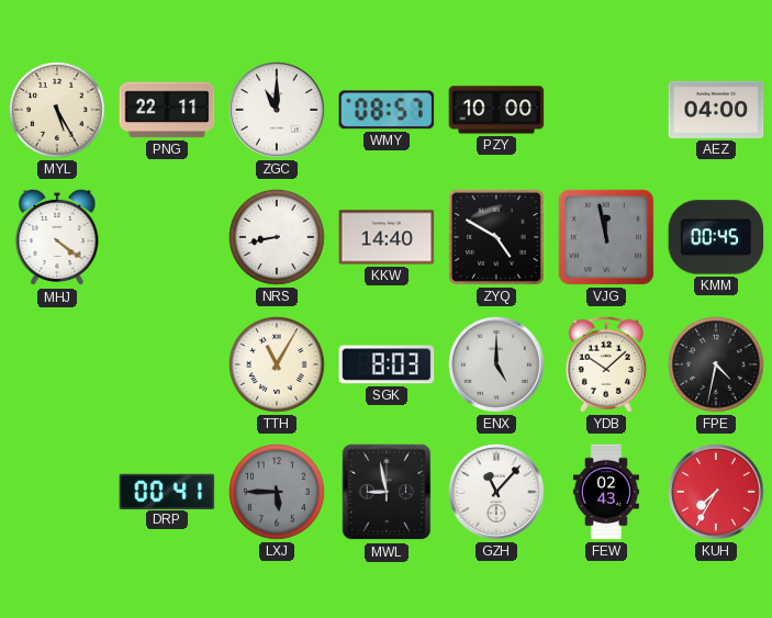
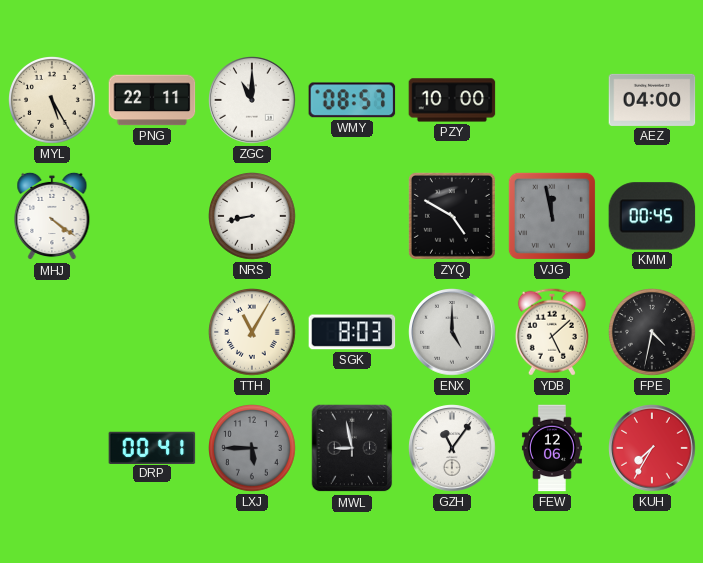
KKW: 14:40 -> none (387, 237)
YDB: 10:08 -> 5:08 (552, 332)
GZH: 11:07 -> 11:06 (452, 448)
FEW: 02:43 -> 12:06 (552, 448)
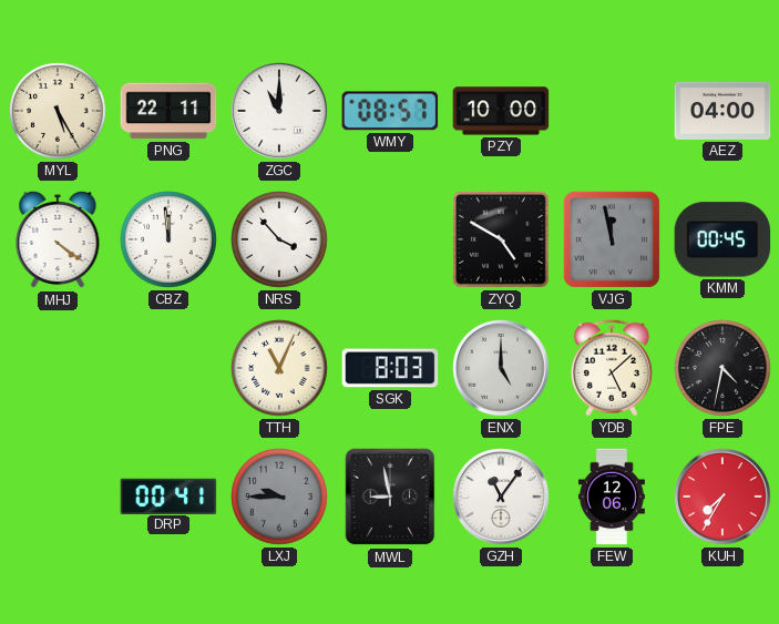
CBZ: none -> 11:59 (170, 241)
NRS: 8:43 -> 3:53 (280, 241)
TTH: 11:05 -> 11:04 (280, 369)
LXJ: 5:45 -> 9:45 (280, 498)
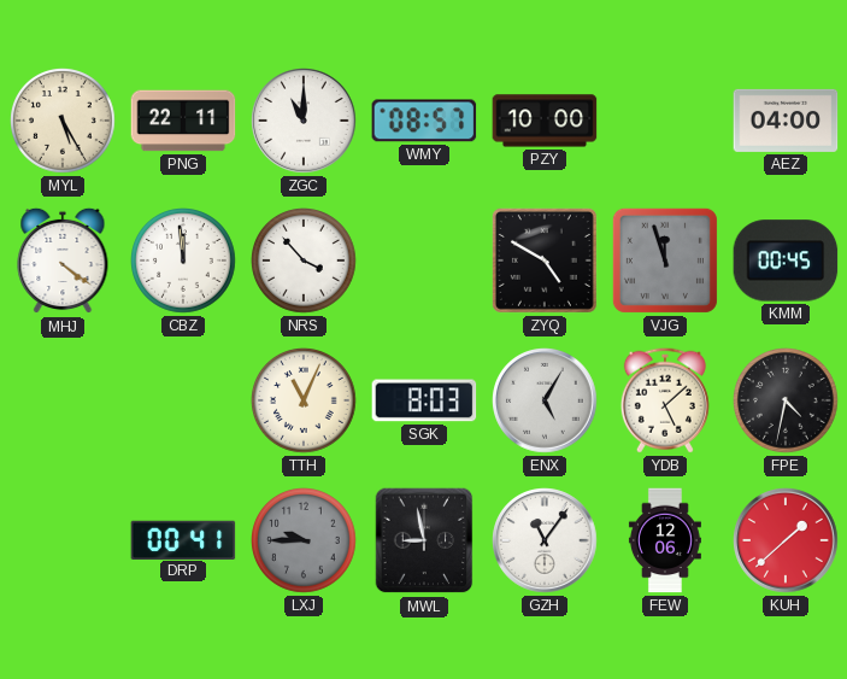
VJG: 11:58 -> 11:57 (665, 261)
ENX: 5:00 -> 5:05 (545, 400)
KUH: 7:35 -> 1:38 (786, 540)
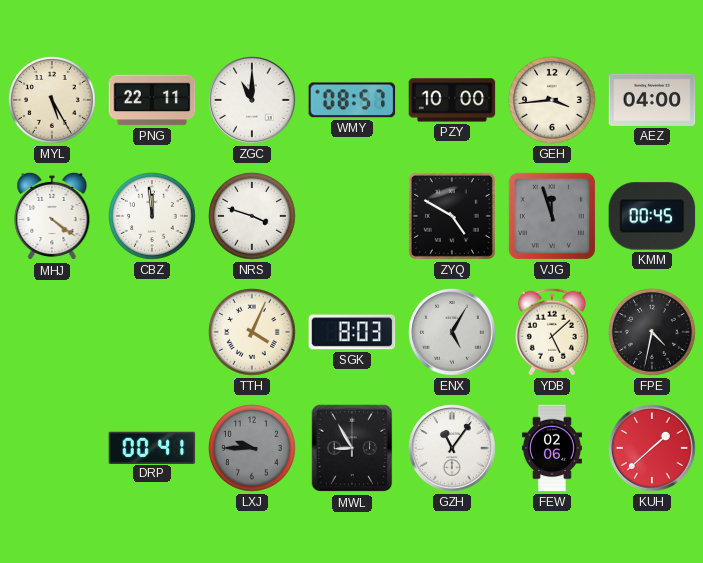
GEH: none -> 3:44 (553, 101)
NRS: 3:53 -> 3:48 (253, 217)
TTH: 11:04 -> 4:04 (253, 333)
MWL: 8:58 -> 8:55 (352, 448)
FEW: 12:06 -> 02:06 (552, 448)
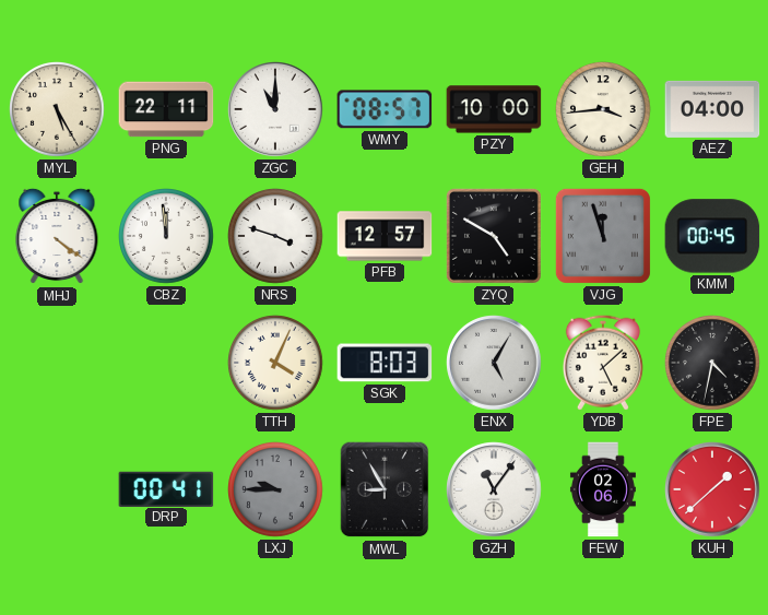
PFB: none -> 12:57 (385, 236)
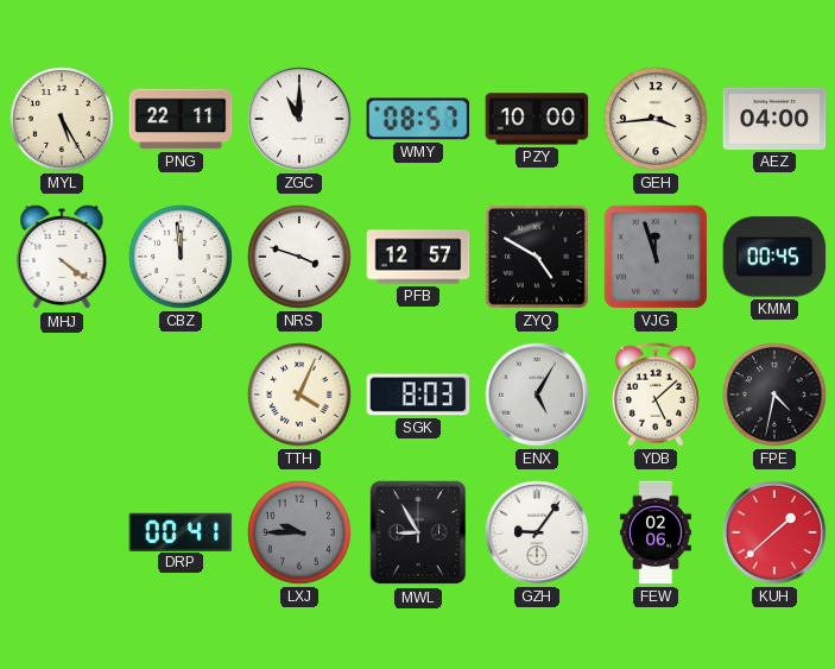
GZH: 11:06 -> 9:06 (537, 532)
